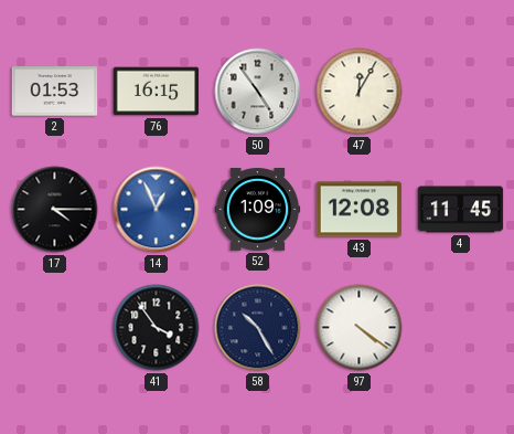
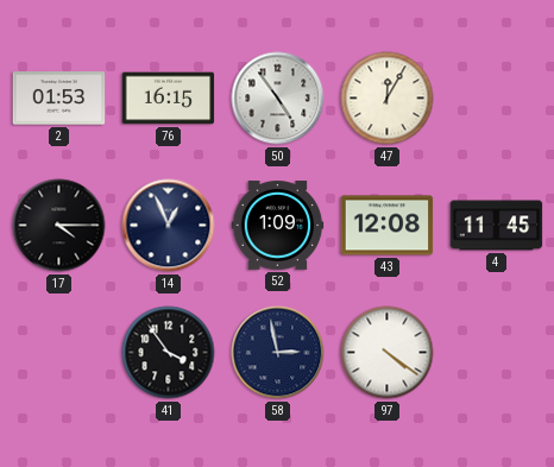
14 dial: blue -> navy (169, 226)
58: 10:25 -> 2:58 (278, 353)
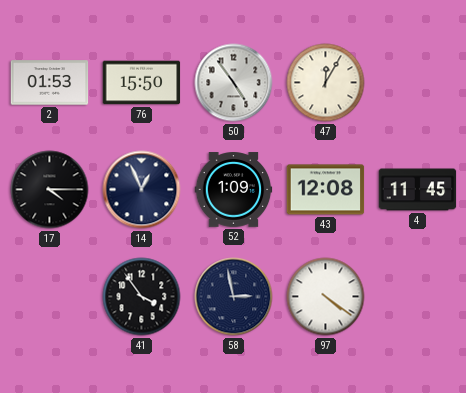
76: 16:15 -> 15:50 (142, 83)
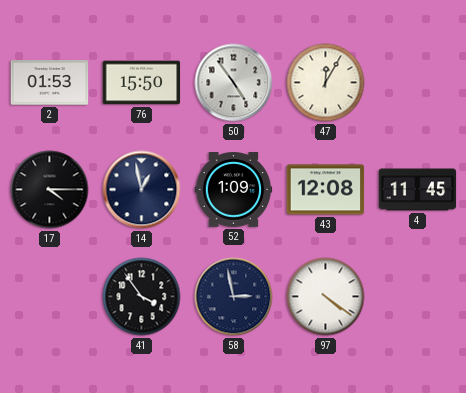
14: 12:56 -> 12:58 (142, 190)
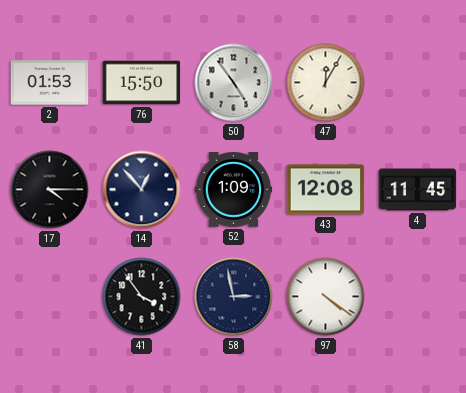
14: 12:58 -> 12:53 (142, 190)
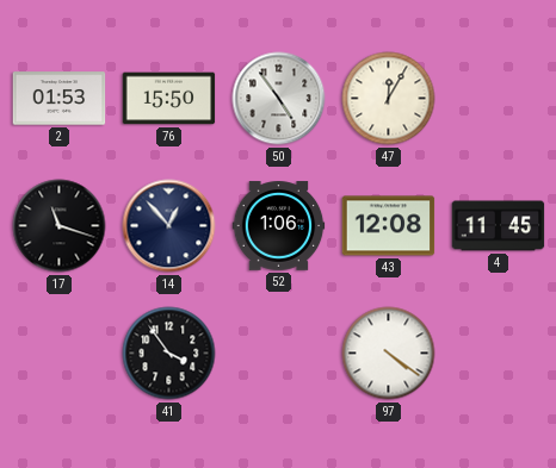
17: 4:15 -> 11:18 (60, 226)
52: 1:09 -> 1:06 (279, 226)
58: 2:58 -> none (234, 297)
